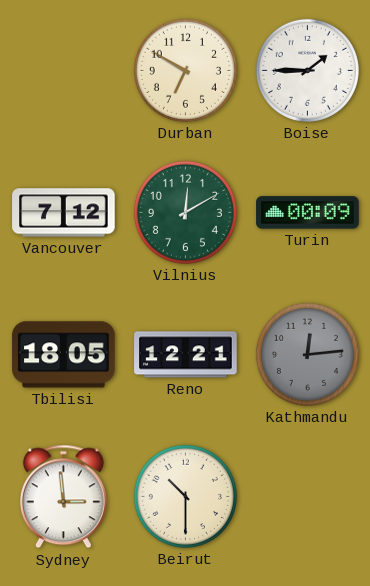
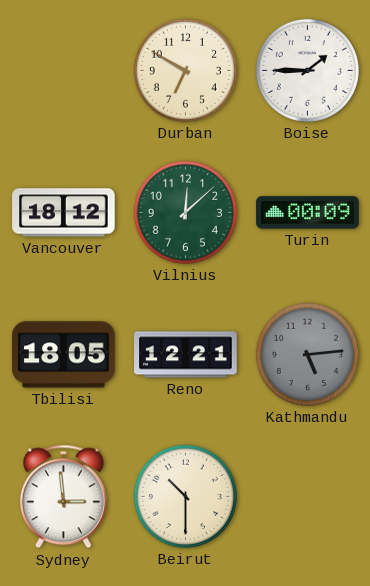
Vancouver: 7:12 -> 18:12 (64, 213)
Vilnius: 12:10 -> 12:08 (185, 212)
Kathmandu: 12:14 -> 5:14 (307, 354)
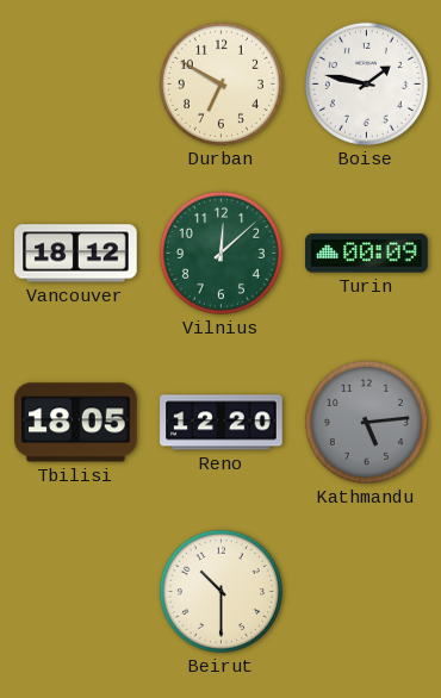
Boise: 1:45 -> 1:47 (366, 83)
Reno: 12:21 -> 12:20 (222, 423)
Sydney: 2:59 -> none (63, 497)
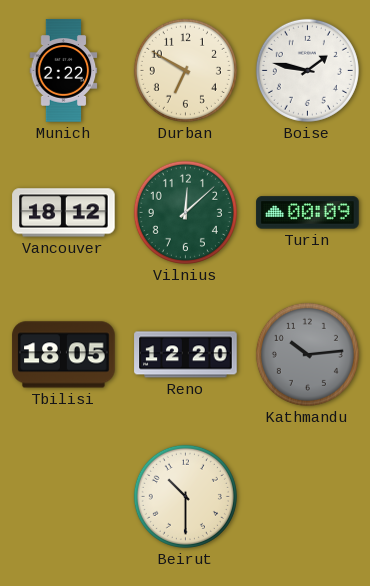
Munich: none -> 2:22 (64, 71)
Kathmandu: 5:14 -> 10:14 (307, 354)
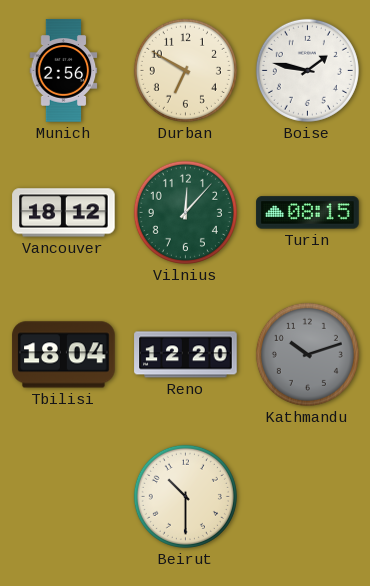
Munich: 2:22 -> 2:56 (64, 71)
Vilnius: 12:08 -> 12:07 (185, 212)
Turin: 00:09 -> 08:15 (308, 213)
Tbilisi: 18:05 -> 18:04 (64, 355)
Kathmandu: 10:14 -> 10:12 (307, 354)
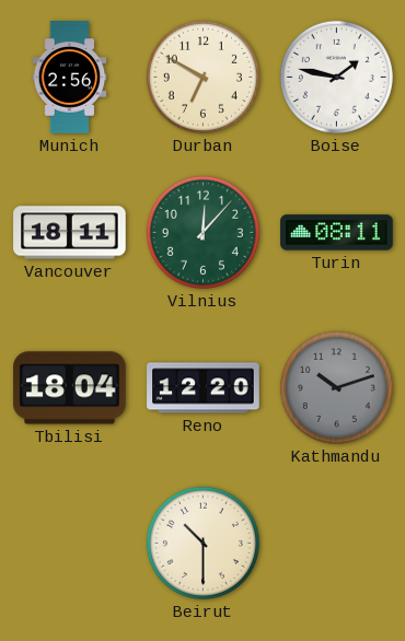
Vancouver: 18:12 -> 18:11 (70, 233)
Turin: 08:15 -> 08:11 (337, 233)
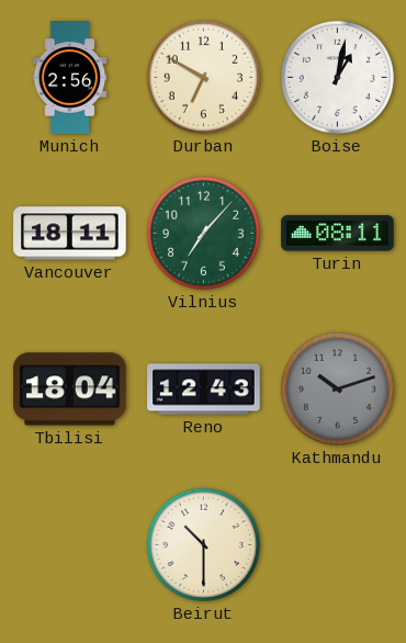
Boise: 1:47 -> 1:02 (337, 77)
Vilnius: 12:07 -> 7:07 (203, 233)
Reno: 12:20 -> 12:43 (204, 390)
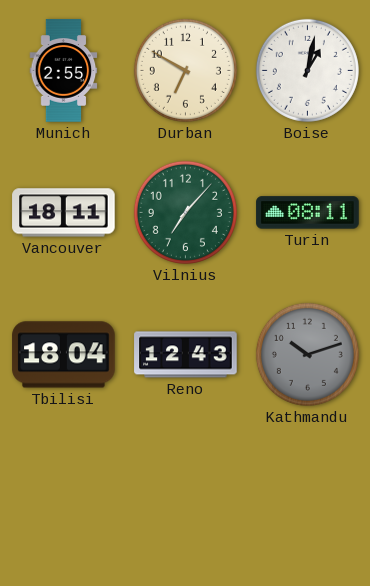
Munich: 2:56 -> 2:55 (64, 71)
Beirut: 10:30 -> none (203, 544)
